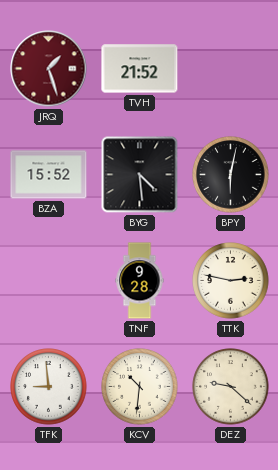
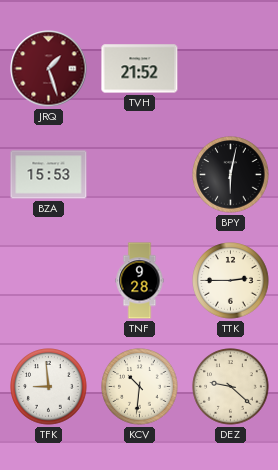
BZA: 15:52 -> 15:53 (49, 175)
BYG: 4:29 -> none (140, 175)
TTK: 2:47 -> 2:45 (231, 281)
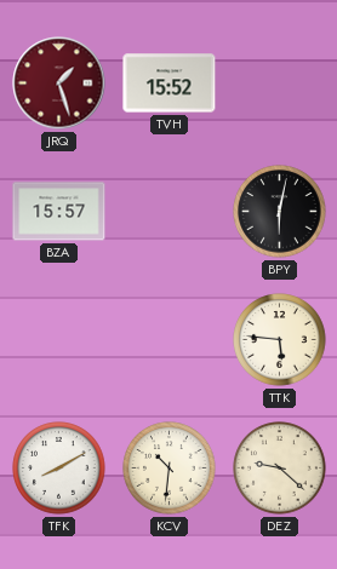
TVH: 21:52 -> 15:52 (170, 84)
BZA: 15:53 -> 15:57 (59, 212)
TNF: 9:28 -> none (140, 281)
TTK: 2:45 -> 5:46 (280, 340)
TFK: 8:59 -> 8:10 (59, 469)
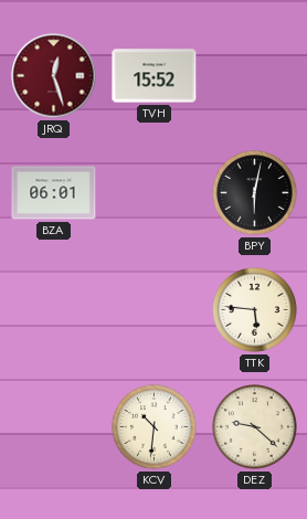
JRQ: 1:27 -> 12:27 (54, 76)
BZA: 15:57 -> 06:01 (54, 193)
TFK: 8:10 -> none (59, 469)
